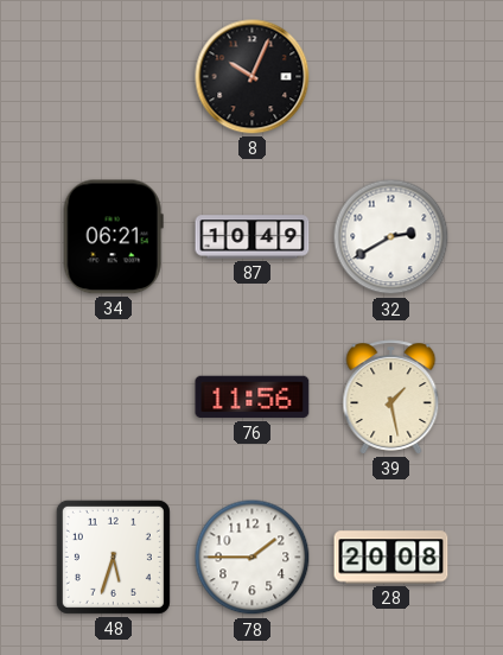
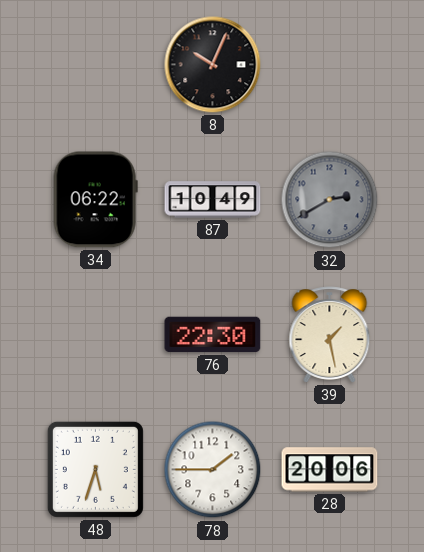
34: 06:21 -> 06:22 (95, 200)
32 dial: white -> grey (330, 200)
76: 11:56 -> 22:30 (213, 335)
28: 20:08 -> 20:06 (330, 470)
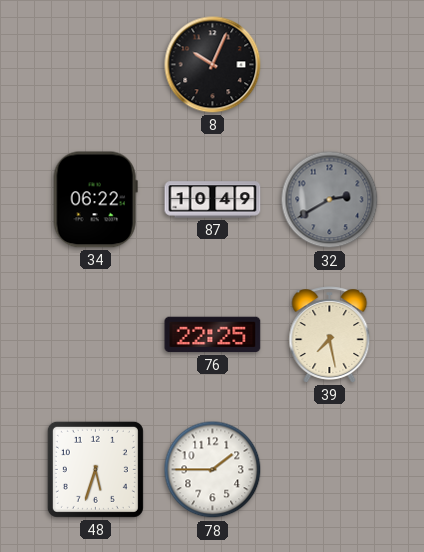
76: 22:30 -> 22:25 (213, 335)
39: 1:28 -> 7:28 (330, 335)
28: 20:06 -> none (330, 470)
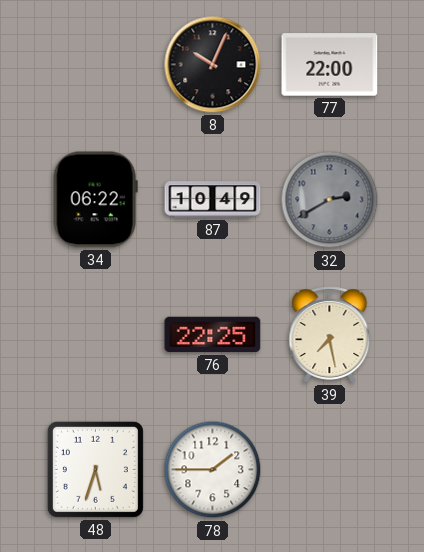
77: none -> 22:00 (330, 65)
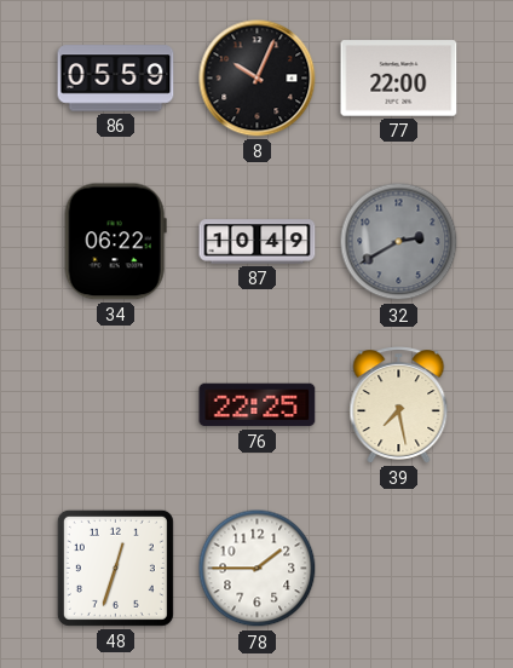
86: none -> 05:59 (116, 79)
48: 5:33 -> 12:33 (115, 568)
